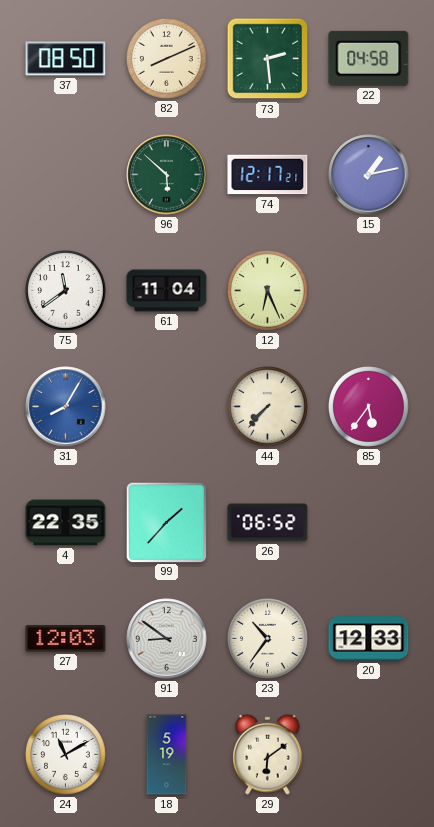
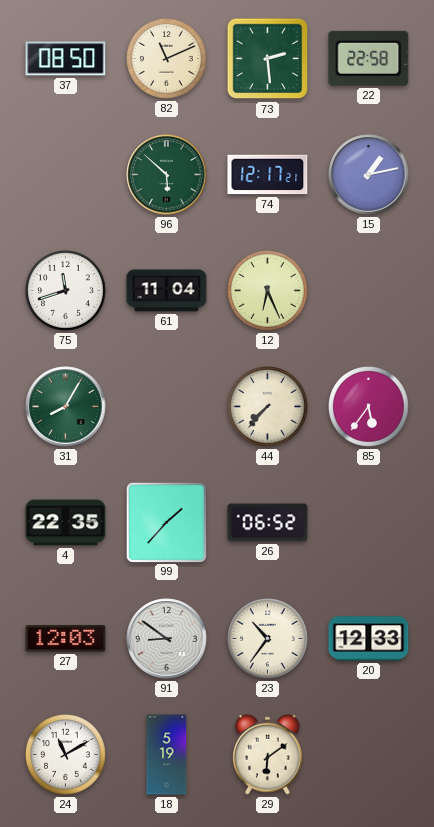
82: 8:11 -> 11:11 (167, 59)
22: 04:58 -> 22:58 (369, 58)
75: 11:39 -> 11:42 (66, 291)
31 dial: blue -> green (66, 407)
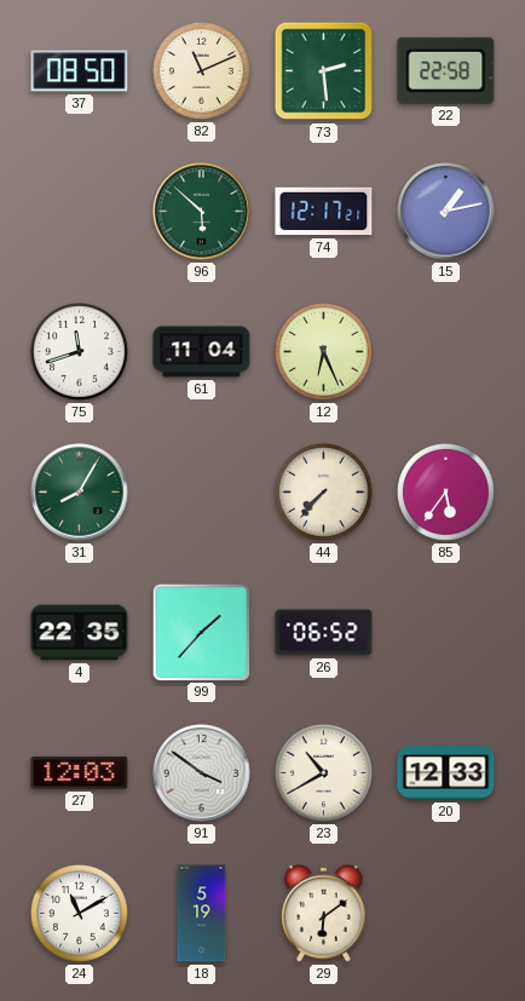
91: 8:51 -> 3:51 (202, 773)
23: 10:36 -> 10:40 (324, 773)
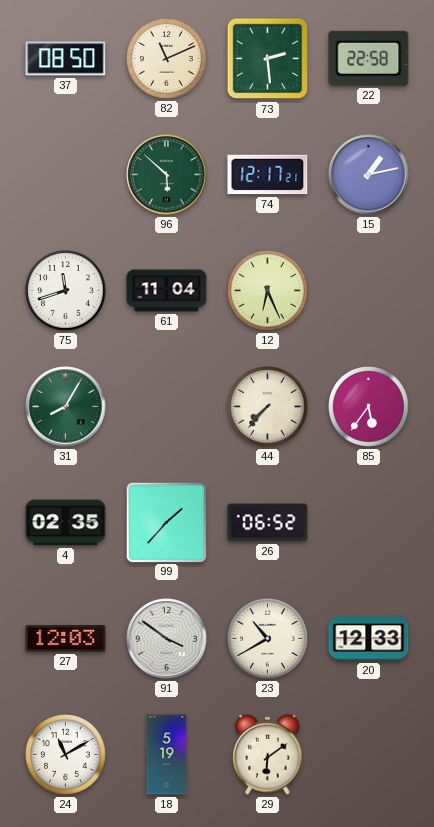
4: 22:35 -> 02:35 (66, 523)
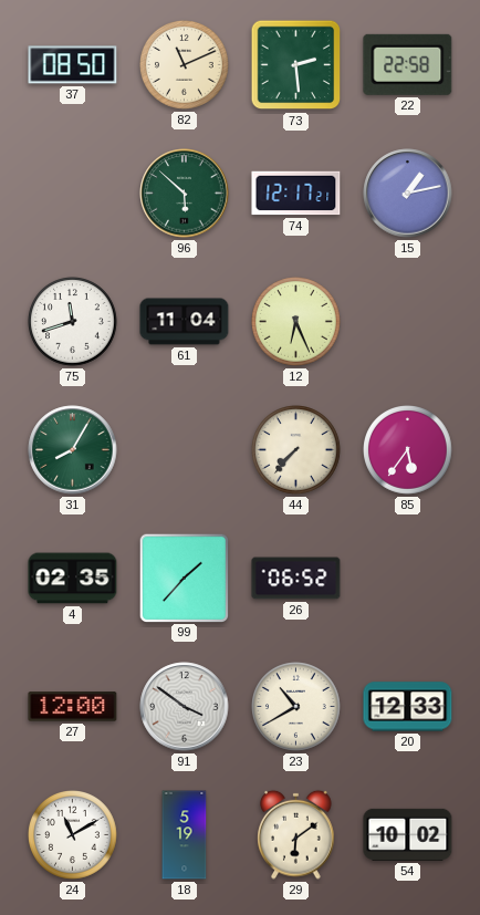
27: 12:03 -> 12:00 (73, 707)
54: none -> 10:02 (408, 834)
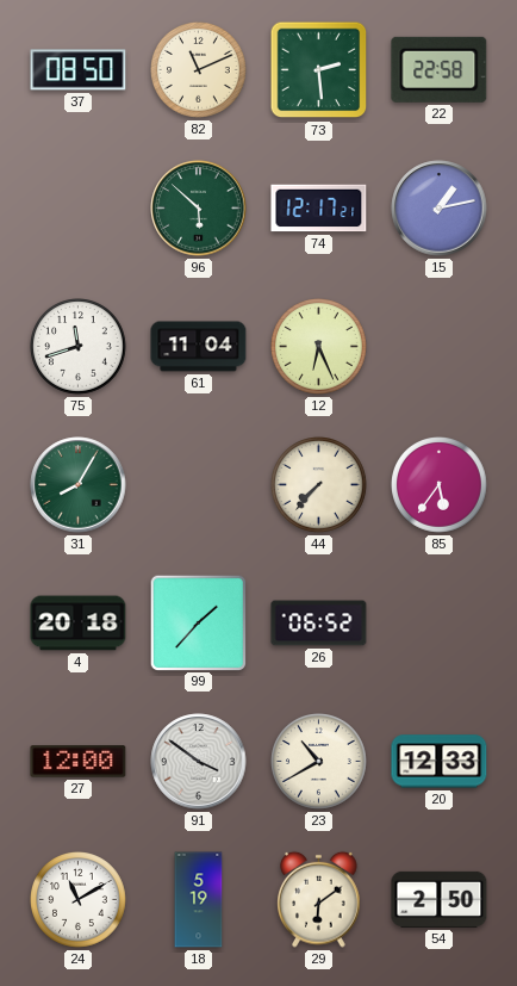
4: 02:35 -> 20:18 (79, 624)
54: 10:02 -> 2:50 (440, 899)
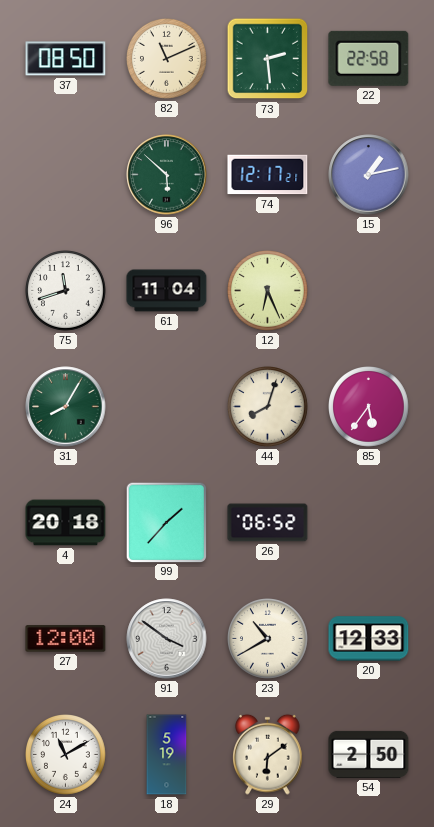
44: 7:37 -> 8:03 (268, 407)
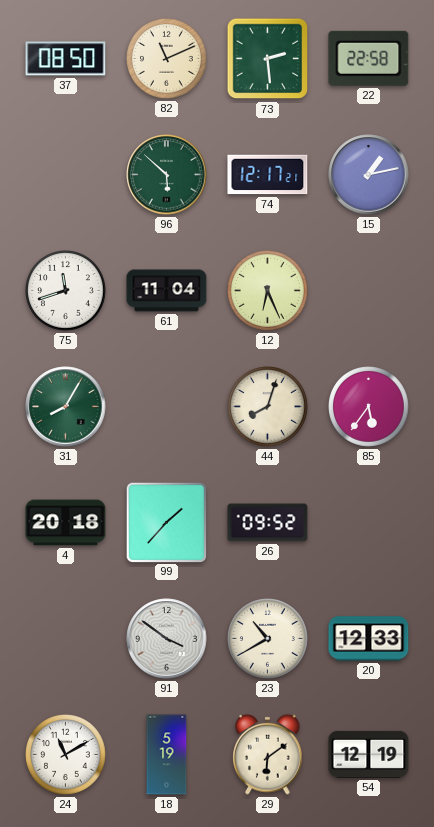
26: 06:52 -> 09:52 (268, 523)
27: 12:00 -> none (66, 639)
54: 2:50 -> 12:19 (369, 754)
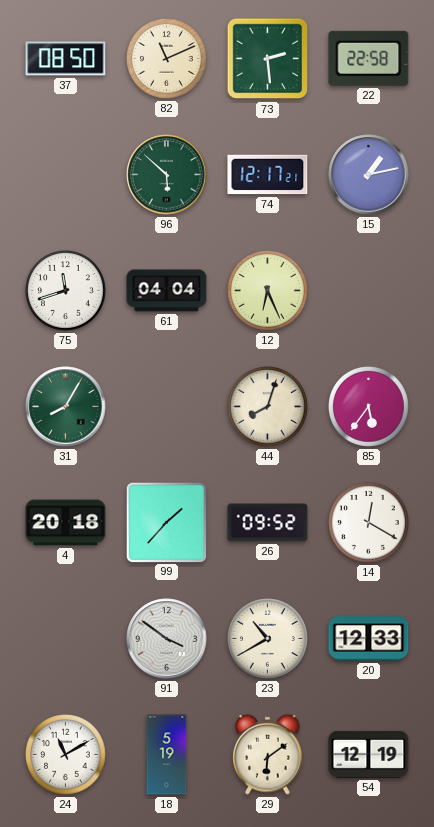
61: 11:04 -> 04:04 (167, 291)
14: none -> 12:20 (369, 523)
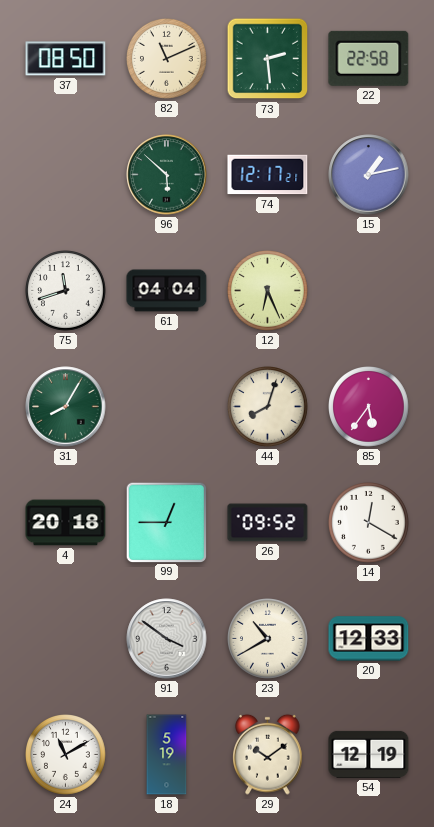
99: 1:37 -> 12:45 (166, 522)
29: 6:09 -> 10:09 (268, 754)
